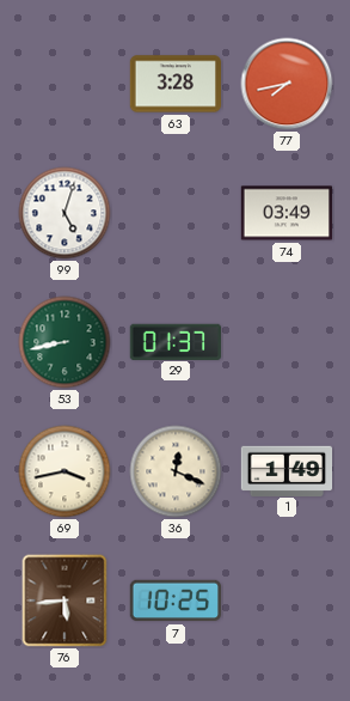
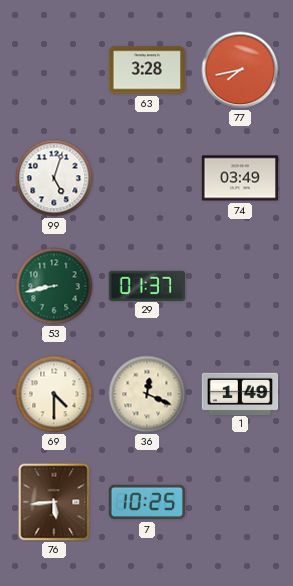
69: 3:43 -> 4:30 (54, 394)
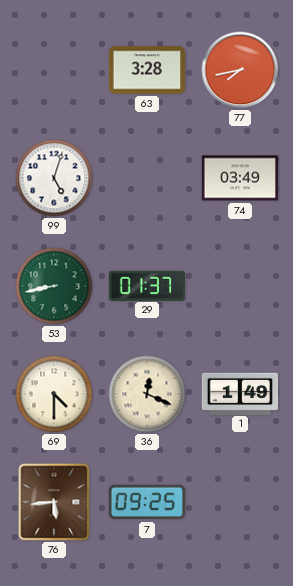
7: 10:25 -> 09:25 (147, 502)
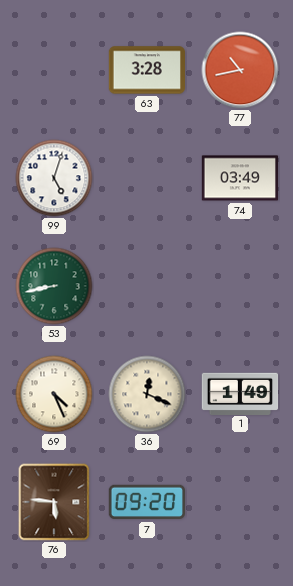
77: 7:43 -> 10:43 (240, 70)
29: 01:37 -> none (146, 285)
69: 4:30 -> 4:26 (54, 394)
76: 5:44 -> 5:46 (54, 502)
7: 09:25 -> 09:20 (147, 502)
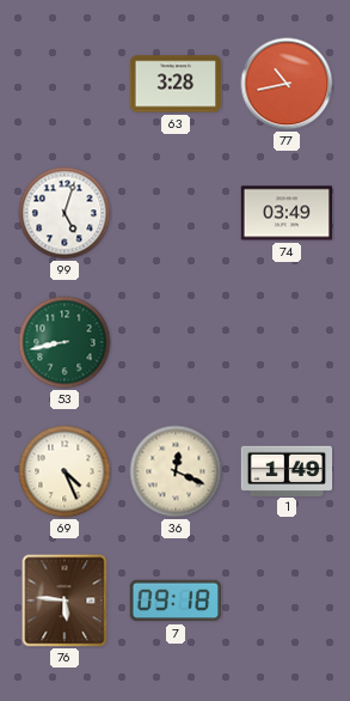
7: 09:20 -> 09:18 (176, 601)
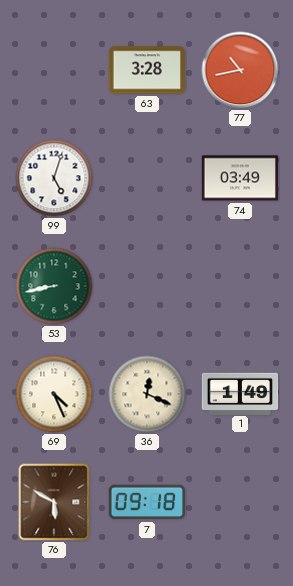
76: 5:46 -> 5:50 (54, 502)
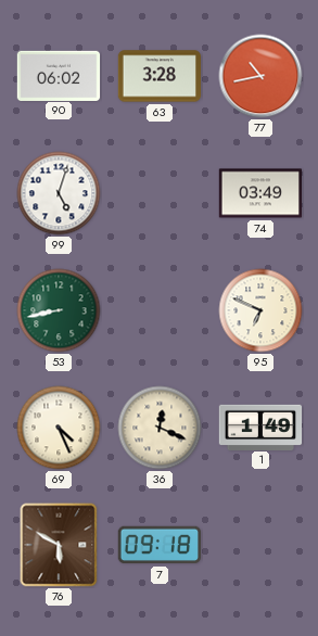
90: none -> 06:02 (59, 75)
95: none -> 6:49 (260, 310)
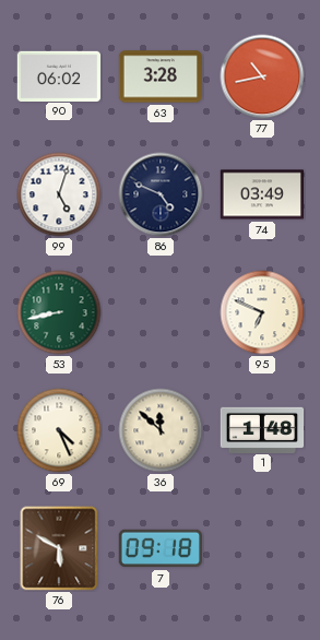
86: none -> 4:49 (161, 194)
36: 12:19 -> 11:52 (161, 430)
1: 1:49 -> 1:48 (262, 429)
